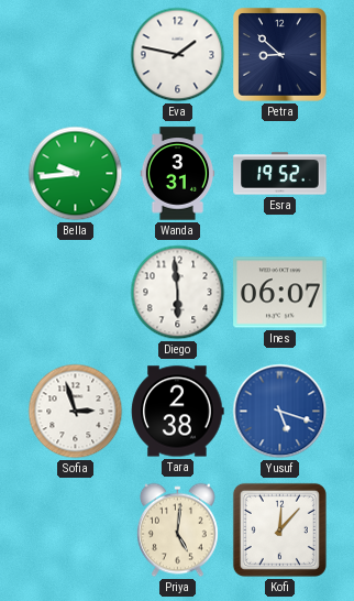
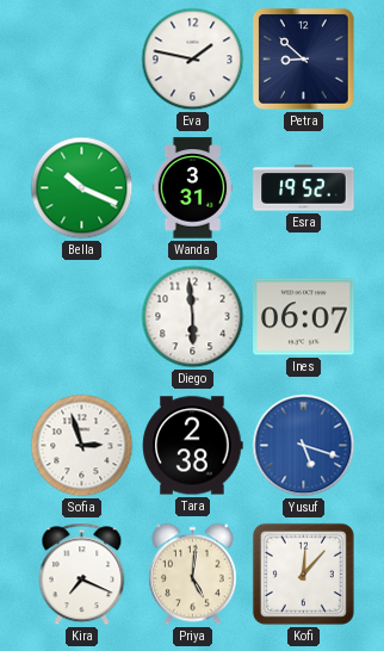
Bella: 9:44 -> 10:19 (82, 188)
Kira: none -> 7:19 (82, 575)
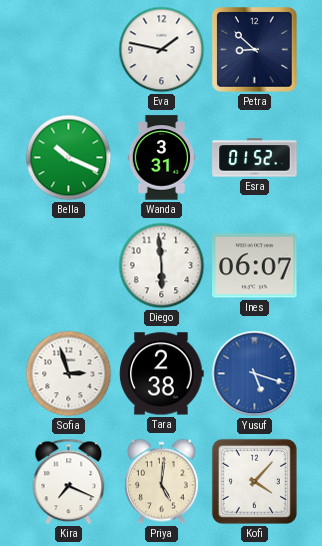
Esra: 19:52 -> 01:52 (255, 158)
Kofi: 12:07 -> 4:07 (254, 481)
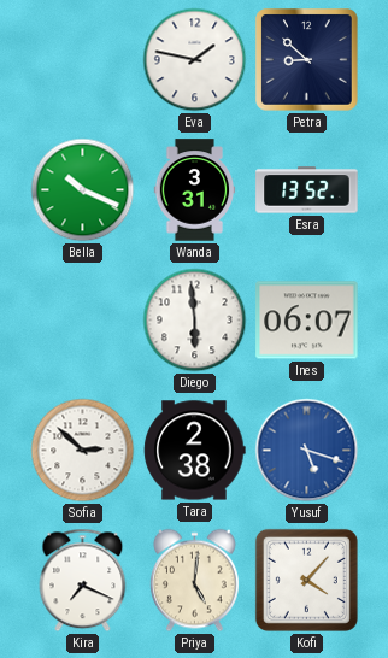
Esra: 01:52 -> 13:52 (307, 190)
Sofia: 2:57 -> 2:52 (83, 451)
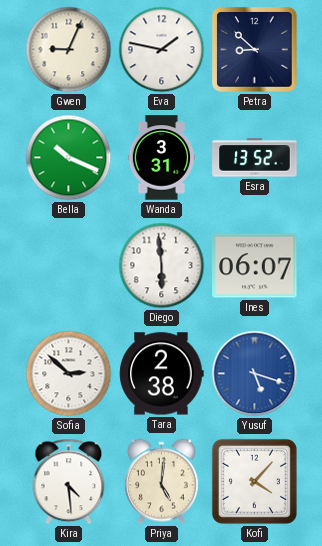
Gwen: none -> 9:04 (69, 50)
Kira: 7:19 -> 4:29 (69, 482)
